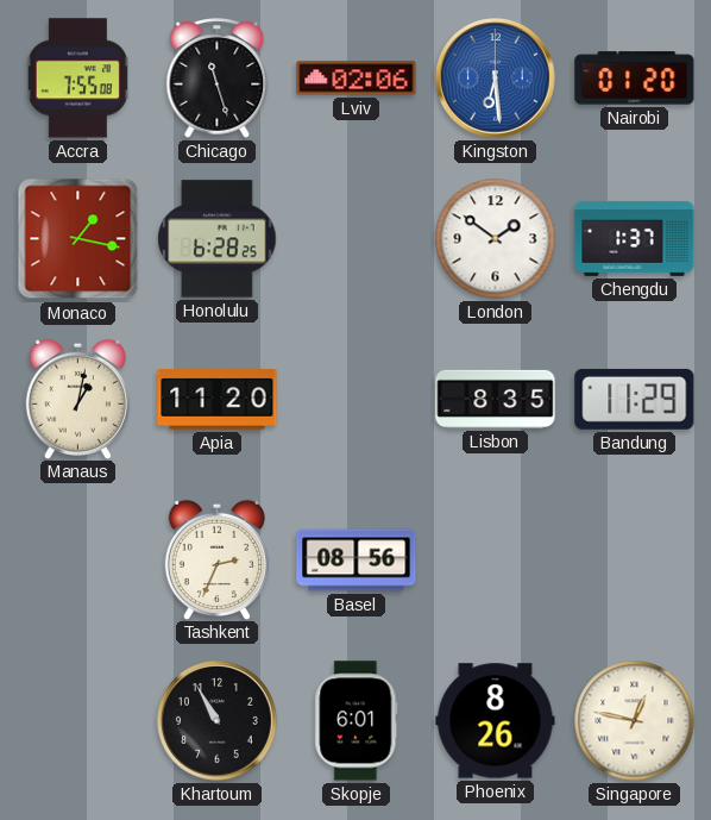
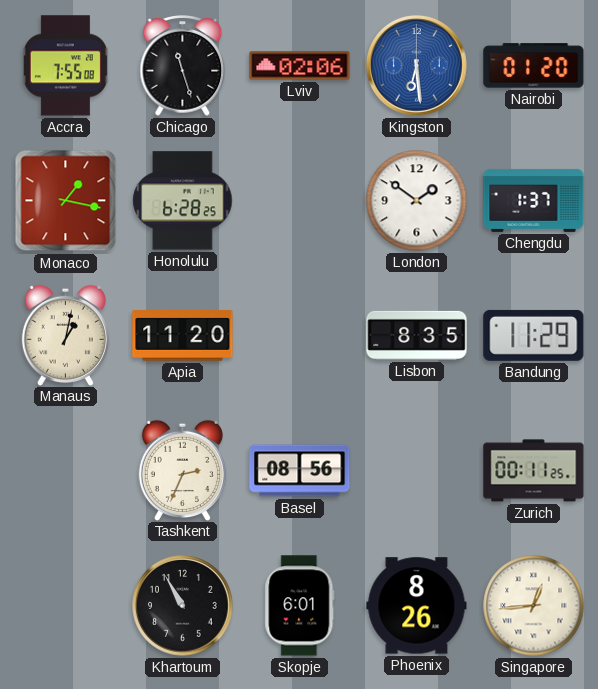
Zurich: none -> 00:11 (534, 471)
Singapore: 12:47 -> 12:44 (534, 606)
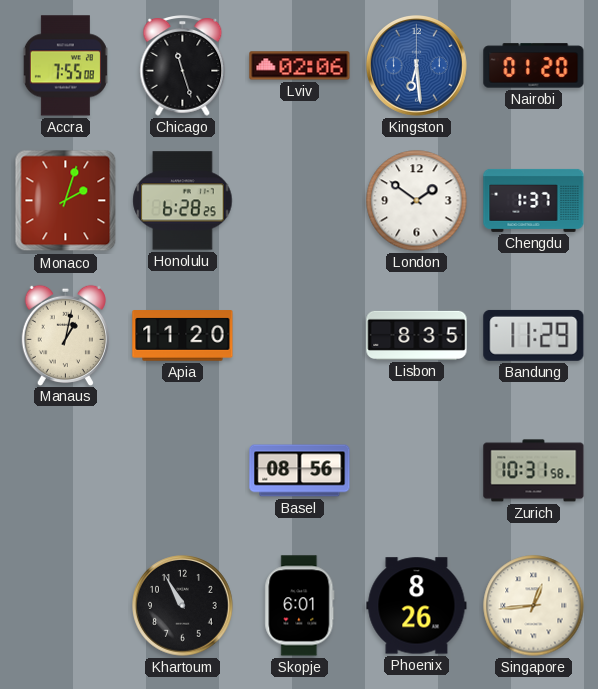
Monaco: 1:17 -> 2:03 (66, 201)
Tashkent: 2:34 -> none (182, 470)
Zurich: 00:11 -> 10:31 (534, 471)
